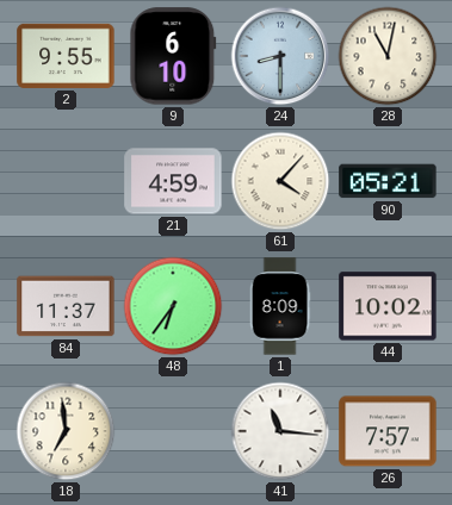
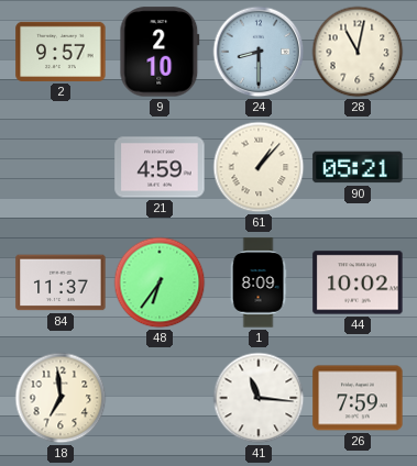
2: 9:55 -> 9:57 (61, 52)
9: 6:10 -> 2:10 (160, 52)
61: 4:07 -> 1:07 (259, 167)
26: 7:57 -> 7:59 (358, 398)
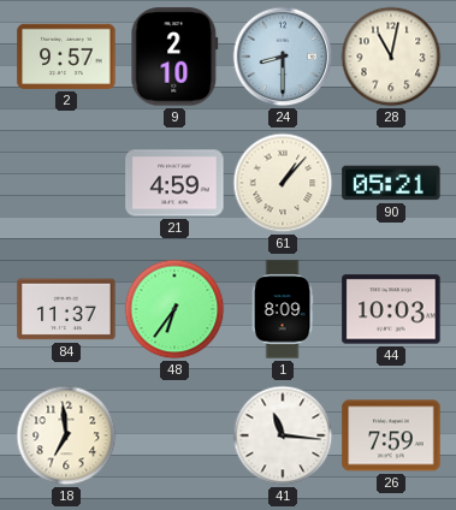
44: 10:02 -> 10:03 (391, 309)
